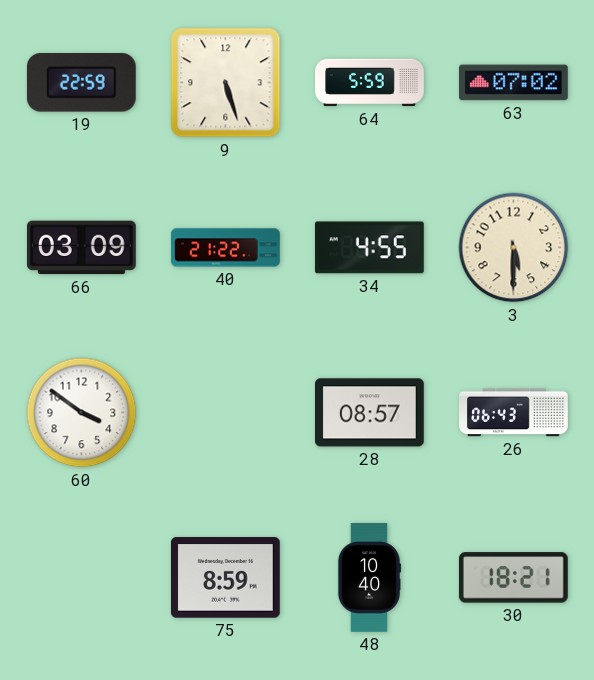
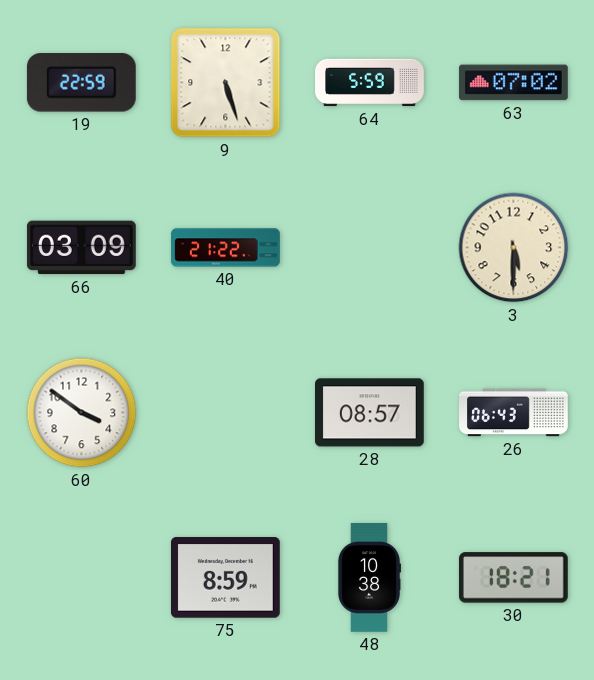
34: 4:55 -> none (369, 248)
48: 10:40 -> 10:38 (368, 578)
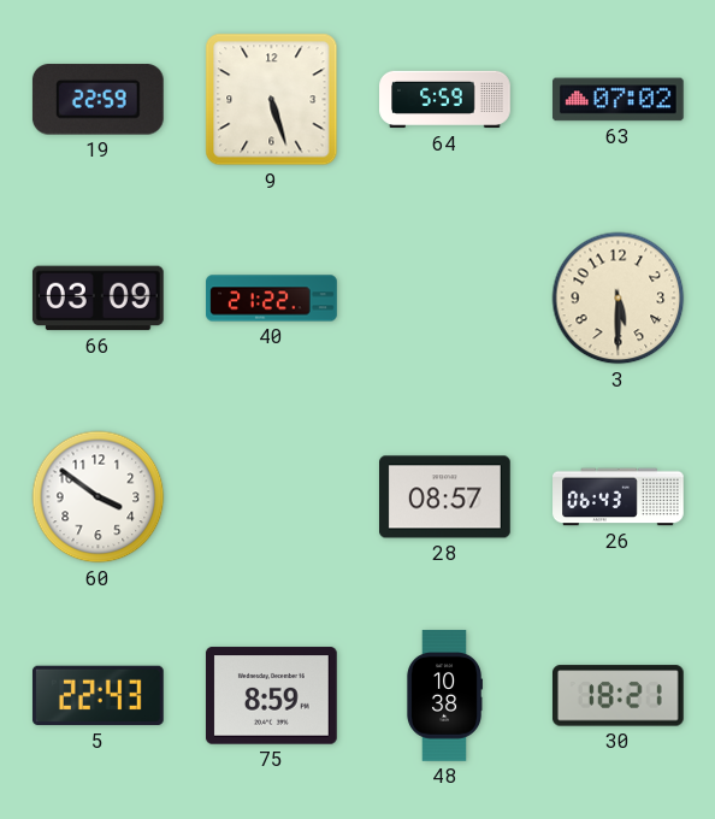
5: none -> 22:43 (97, 696)
